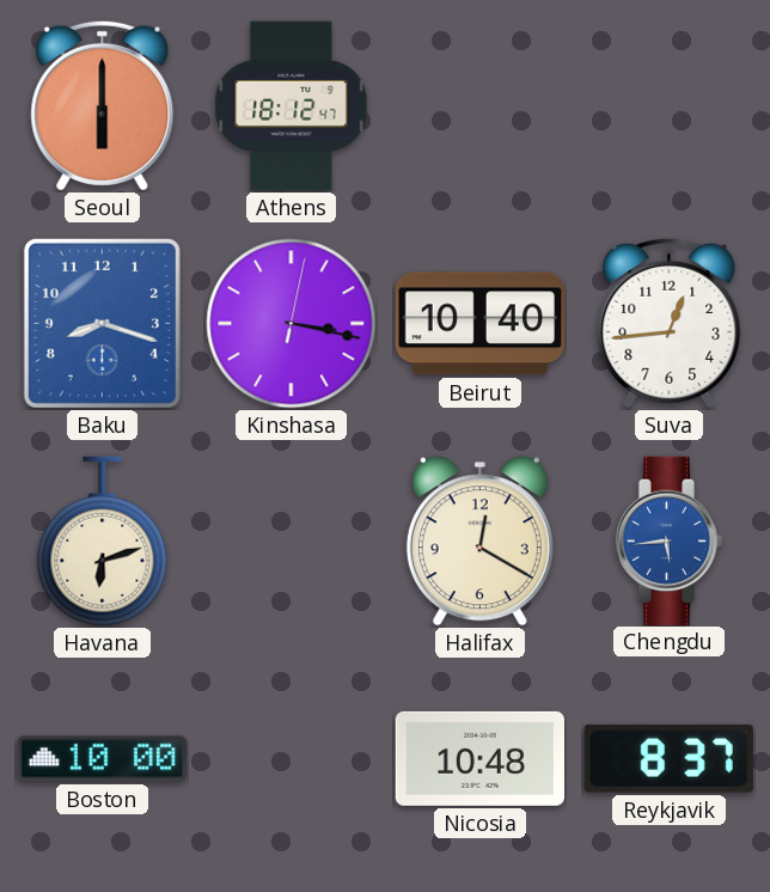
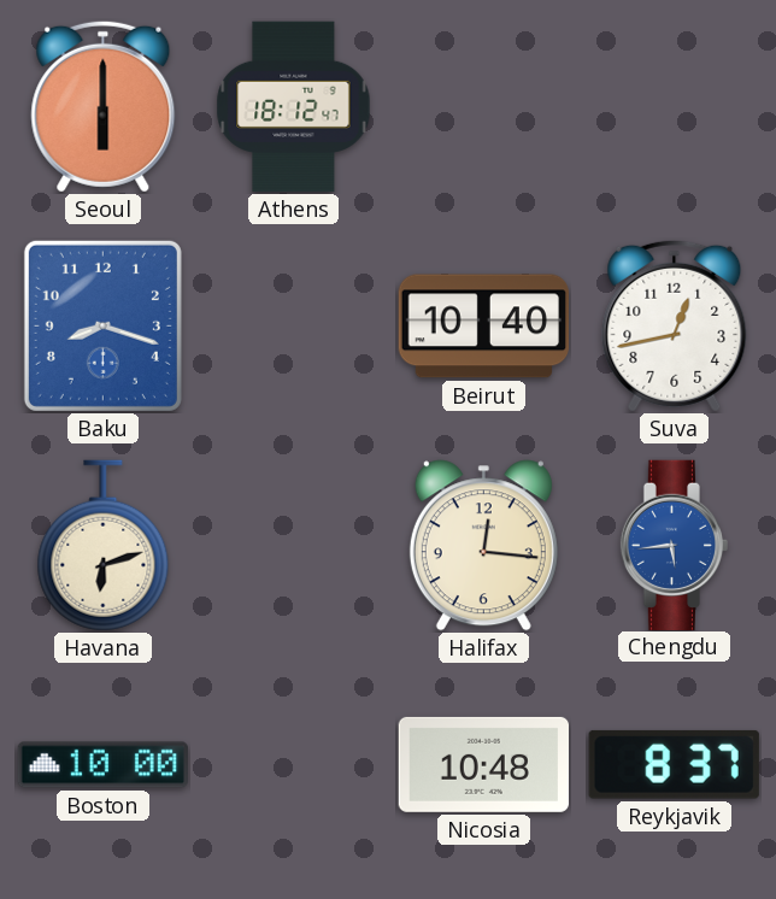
Kinshasa: 3:17 -> none (292, 324)
Suva: 12:44 -> 12:43 (675, 325)
Halifax: 12:20 -> 12:16 (483, 546)
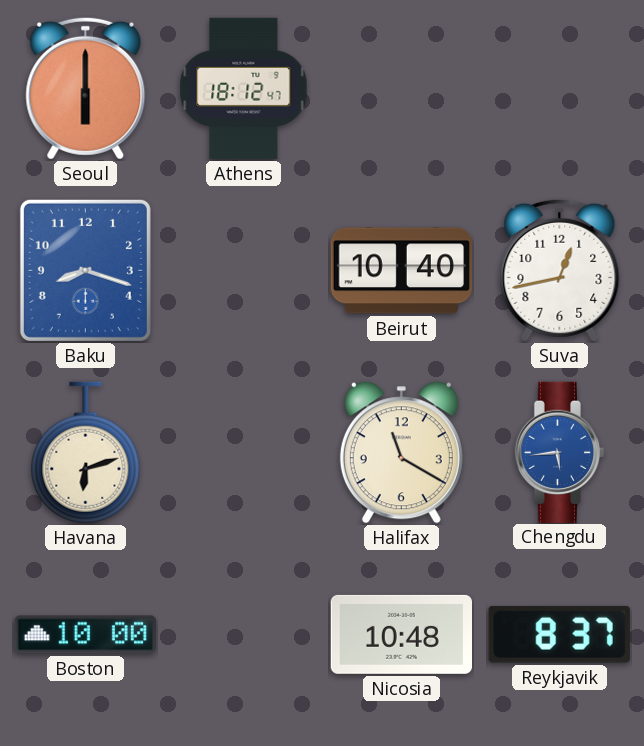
Halifax: 12:16 -> 11:20 (401, 453)
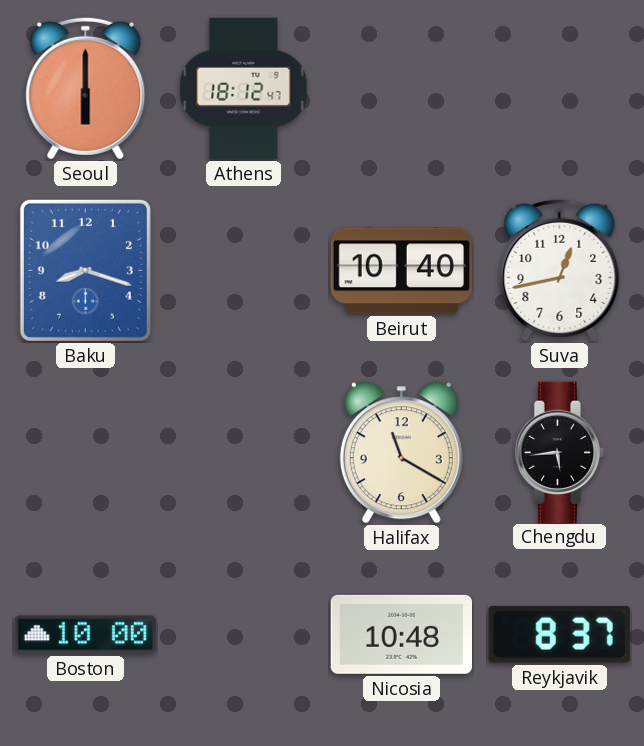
Havana: 6:12 -> none (86, 453)
Chengdu dial: blue -> black (560, 452)
